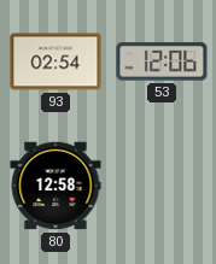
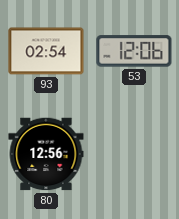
80: 12:58 -> 12:56 (46, 154)
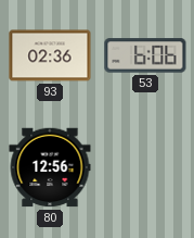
93: 02:54 -> 02:36 (50, 55)
53: 12:06 -> 6:06 (145, 55)
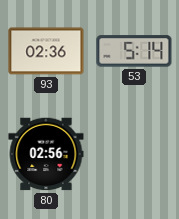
53: 6:06 -> 5:14 (134, 51)
80: 12:56 -> 02:56 (46, 154)
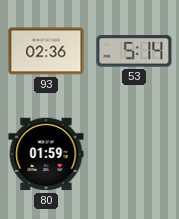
80: 02:56 -> 01:59 (46, 154)
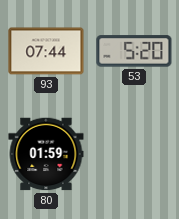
93: 02:36 -> 07:44 (46, 51)
53: 5:14 -> 5:20 (134, 51)
